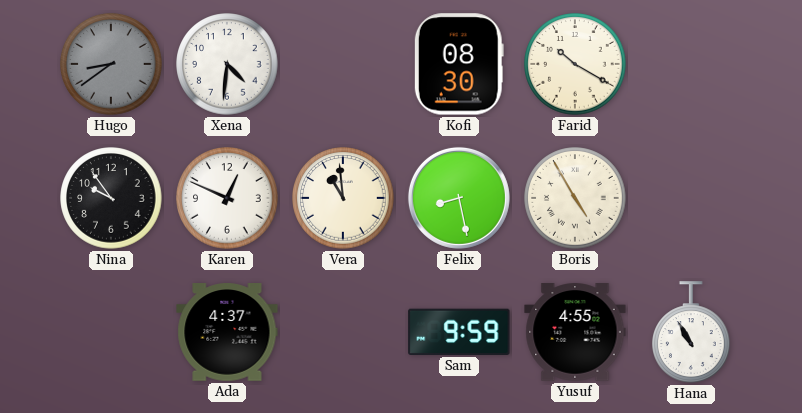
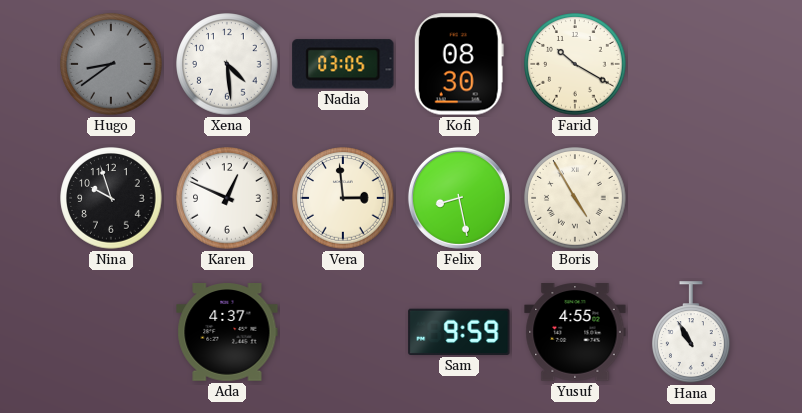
Xena: 4:31 -> 4:29 (227, 64)
Nadia: none -> 03:05 (343, 64)
Nina: 9:54 -> 9:57 (111, 198)
Vera: 10:59 -> 2:59 (343, 198)
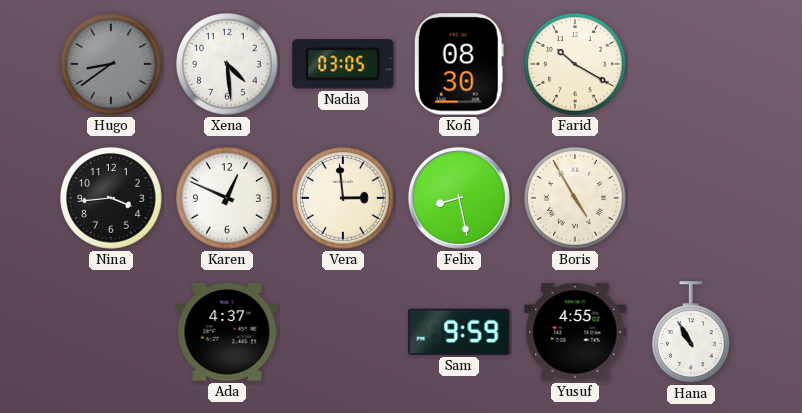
Nina: 9:57 -> 3:44 (111, 198)
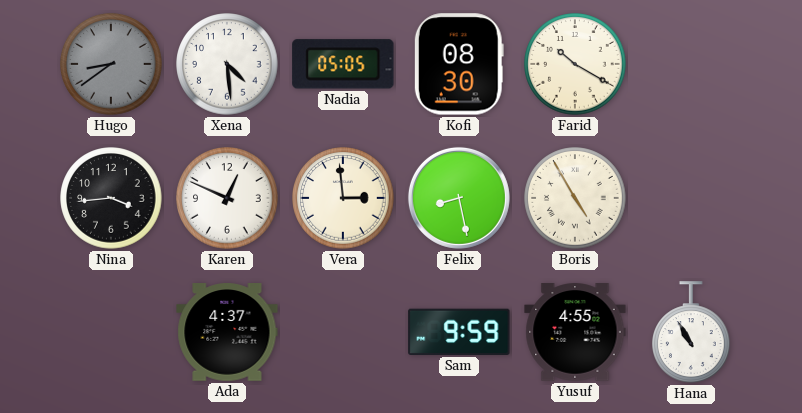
Nadia: 03:05 -> 05:05 (343, 64)
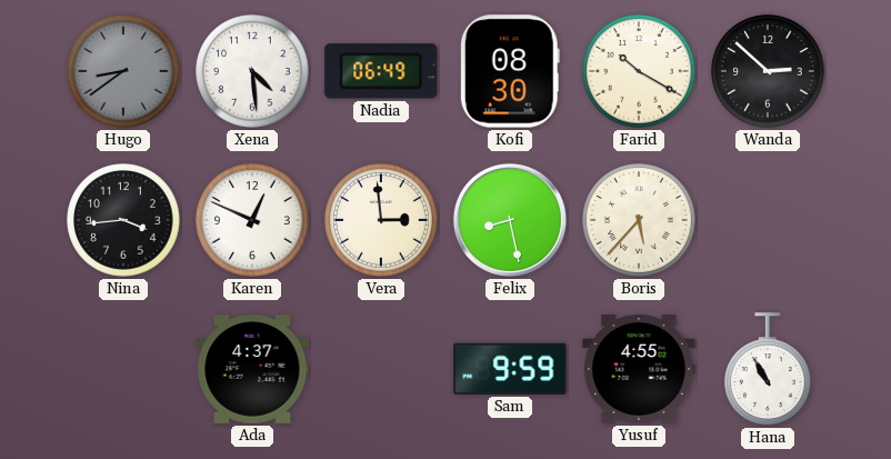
Nadia: 05:05 -> 06:49 (381, 71)
Wanda: none -> 2:52 (768, 71)
Boris: 4:55 -> 5:37 (639, 220)
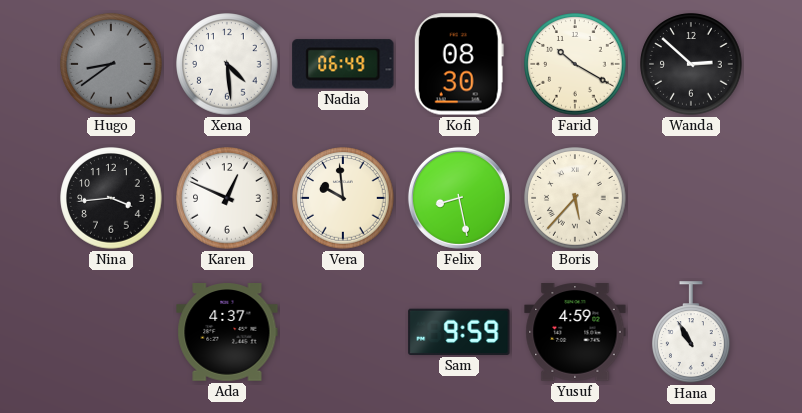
Vera: 2:59 -> 9:59 (343, 198)
Yusuf: 4:55 -> 4:59 (575, 332)
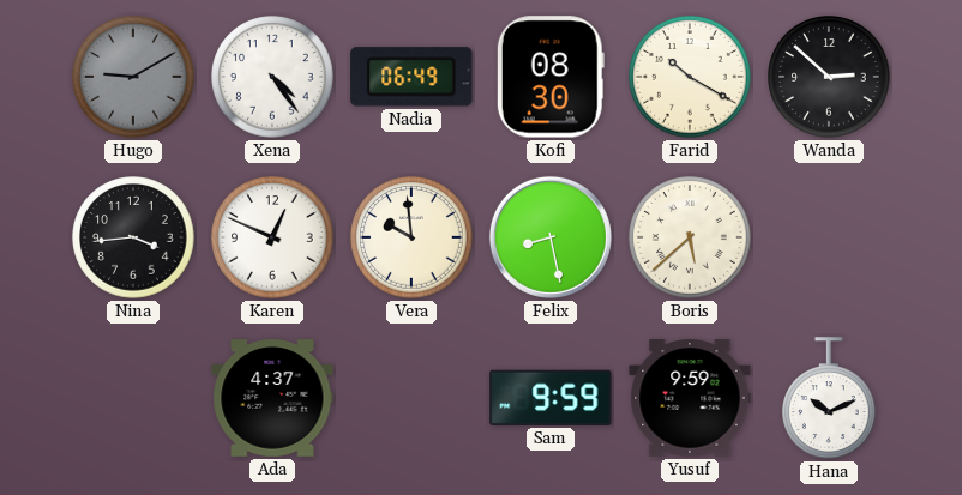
Hugo: 8:39 -> 9:10 (133, 77)
Xena: 4:29 -> 4:24 (272, 77)
Boris: 5:37 -> 5:38 (690, 237)
Yusuf: 4:59 -> 9:59 (690, 398)
Hana: 10:55 -> 10:11 (830, 398)
